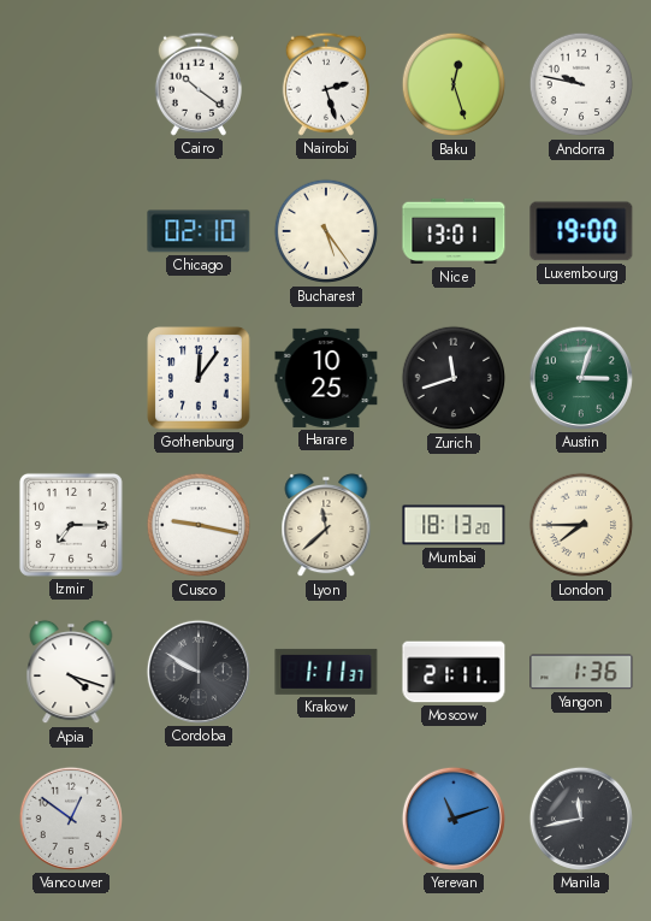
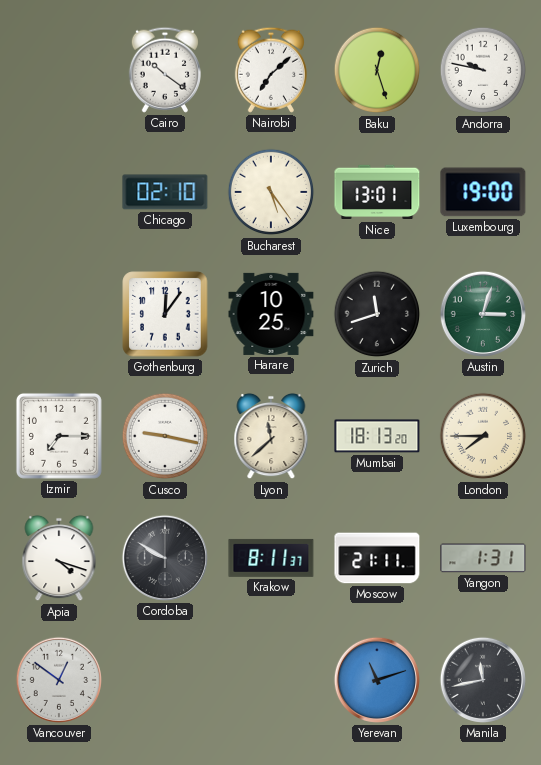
Nairobi: 2:27 -> 7:08 (271, 70)
Krakow: 1:11 -> 8:11 (271, 558)
Yangon: 1:36 -> 1:31 (483, 558)
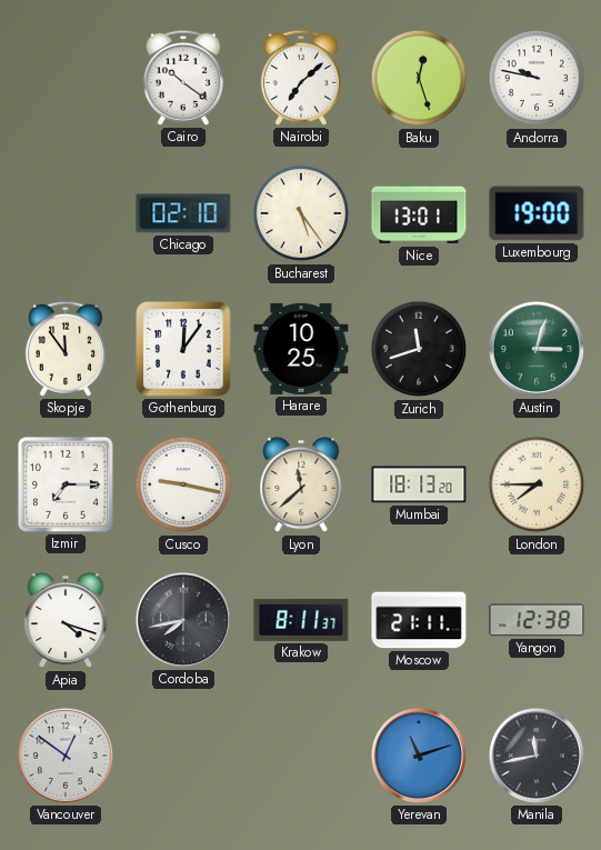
Skopje: none -> 11:54 (66, 349)
Cordoba: 9:50 -> 7:43 (183, 620)
Yangon: 1:31 -> 12:38 (537, 620)
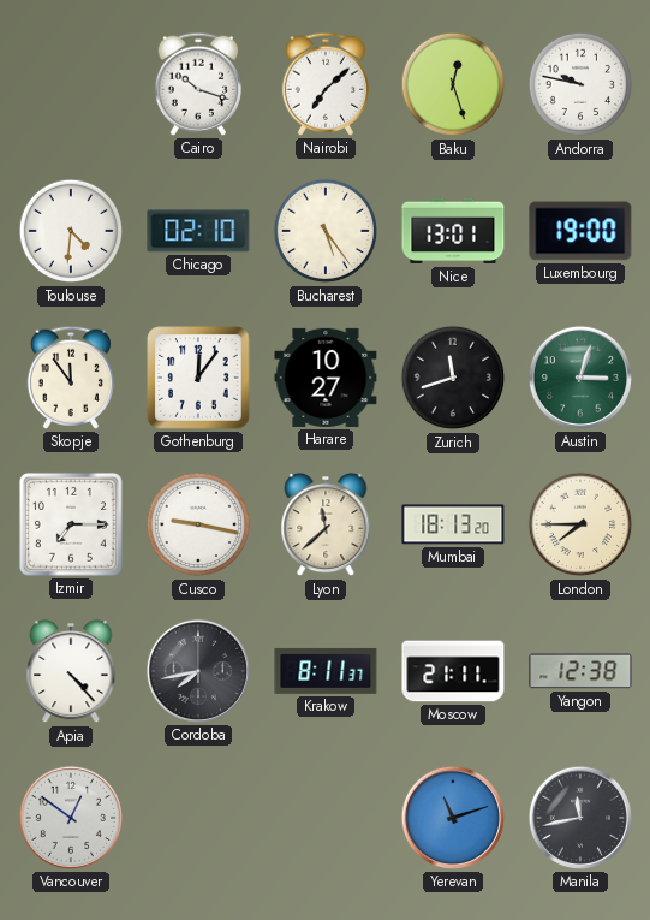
Cairo: 10:21 -> 10:18 (198, 84)
Toulouse: none -> 4:31 (71, 231)
Harare: 10:25 -> 10:27 (326, 378)
Apia: 4:18 -> 4:23 (71, 671)
